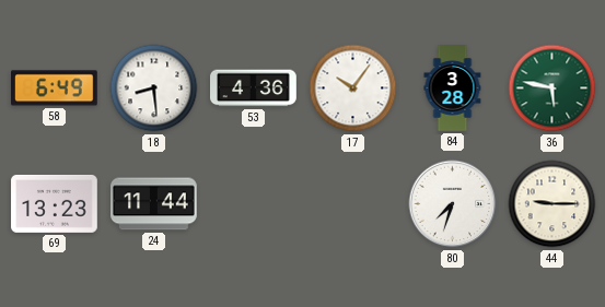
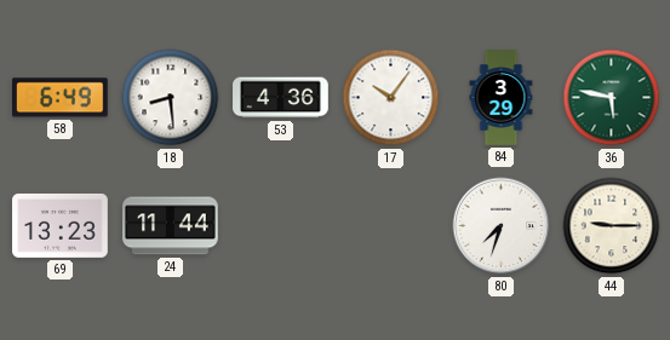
84: 3:28 -> 3:29 (502, 98)
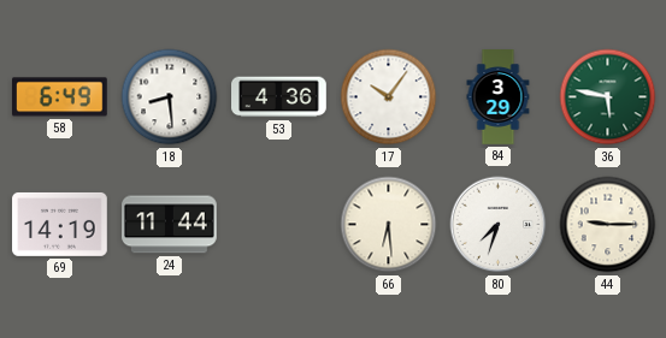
69: 13:23 -> 14:19 (60, 224)
66: none -> 6:29 (389, 225)
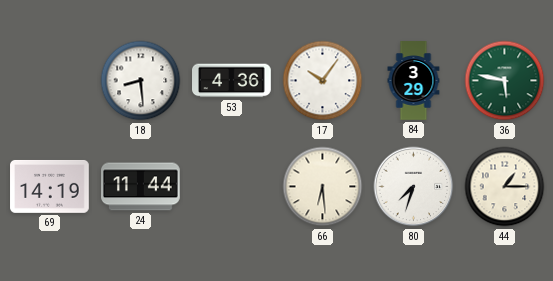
58: 6:49 -> none (60, 97)
44: 9:15 -> 1:15 (505, 187)
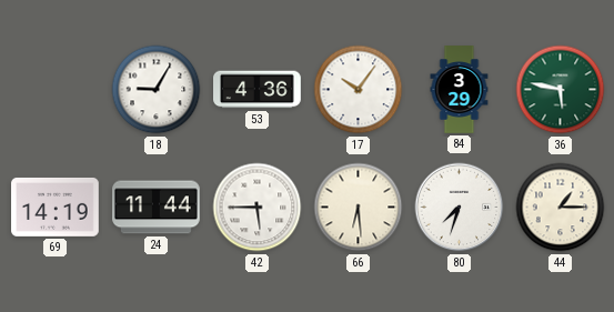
18: 8:29 -> 9:05 (157, 90)
42: none -> 5:45 (258, 208)
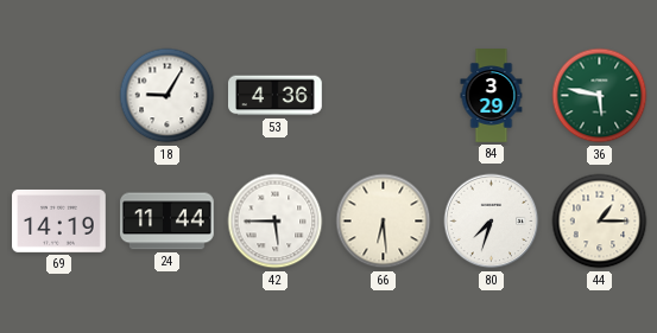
17: 10:06 -> none (359, 90)
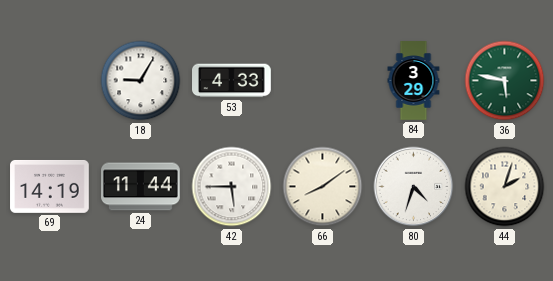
53: 4:36 -> 4:33 (232, 81)
66: 6:29 -> 8:09 (323, 187)
80: 7:33 -> 4:33 (414, 187)
44: 1:15 -> 2:03 (505, 187)
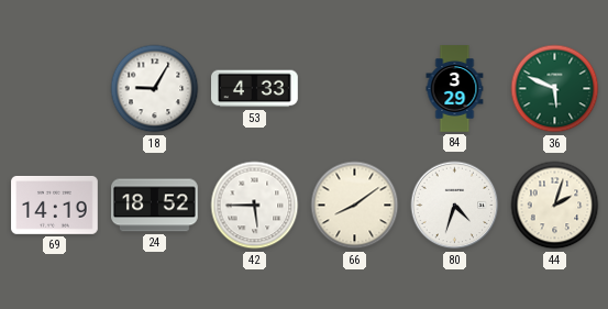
36: 5:47 -> 5:49 (555, 89)
24: 11:44 -> 18:52 (155, 206)
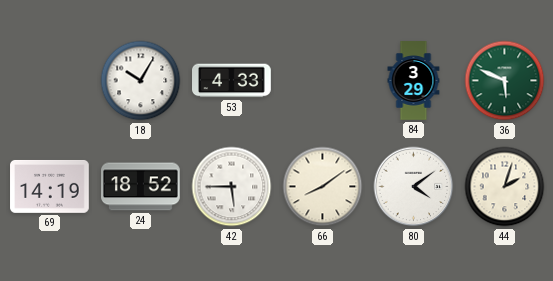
18: 9:05 -> 10:05 (141, 81)
80: 4:33 -> 4:09 (414, 187)
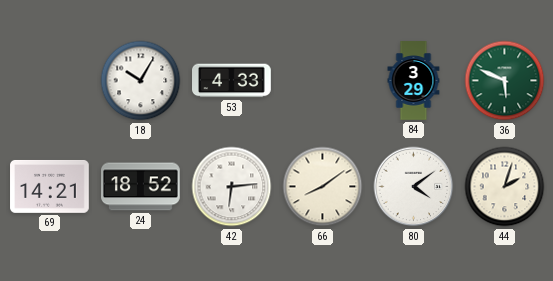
69: 14:19 -> 14:21 (50, 186)
42: 5:45 -> 6:14 (232, 187)
